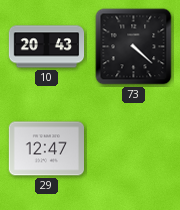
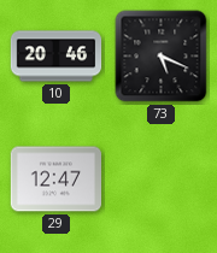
10: 20:43 -> 20:46 (57, 57)
73: 4:22 -> 5:19 (162, 57)
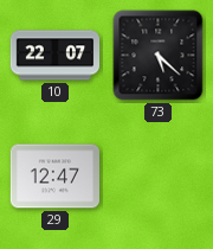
10: 20:46 -> 22:07 (56, 56)
73: 5:19 -> 5:22 (159, 56)
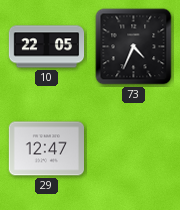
10: 22:07 -> 22:05 (47, 47)
73: 5:22 -> 4:34 (134, 47)
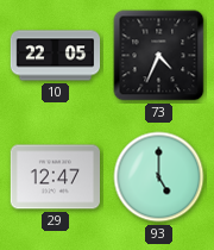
93: none -> 5:00 (159, 177)
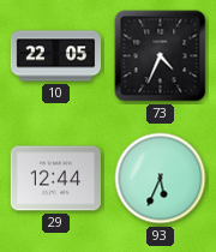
29: 12:47 -> 12:44 (55, 179)
93: 5:00 -> 5:34 (161, 179)
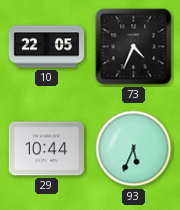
29: 12:44 -> 10:44 (46, 149)
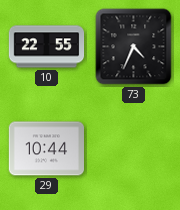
10: 22:05 -> 22:55 (47, 47)
93: 5:34 -> none (134, 149)
